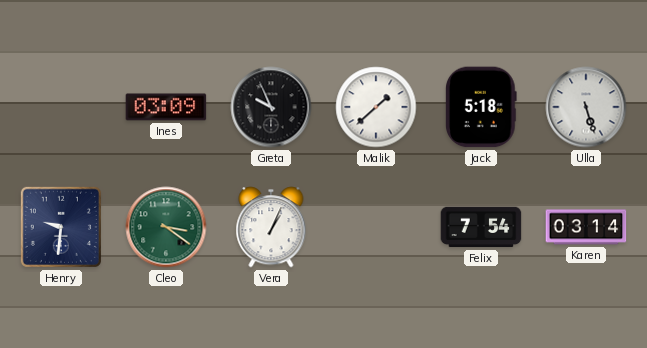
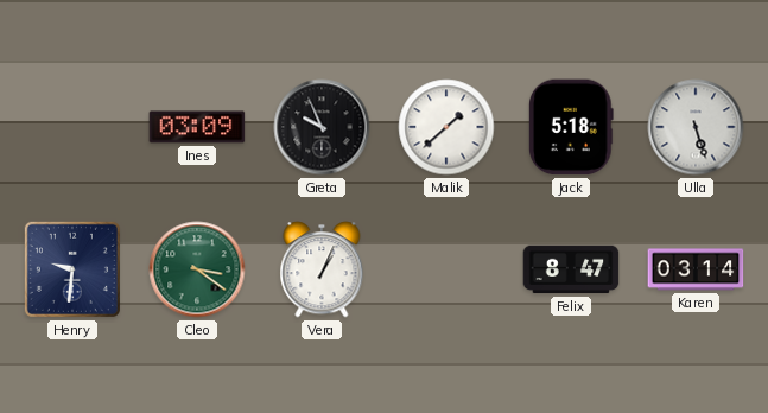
Felix: 7:54 -> 8:47 (571, 269)
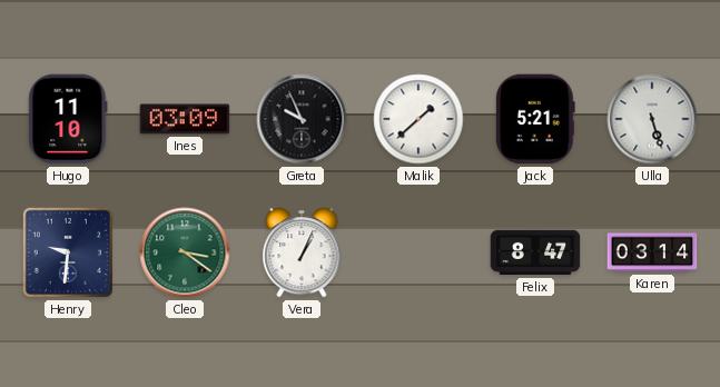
Hugo: none -> 11:10 (68, 119)
Jack: 5:18 -> 5:21 (536, 119)
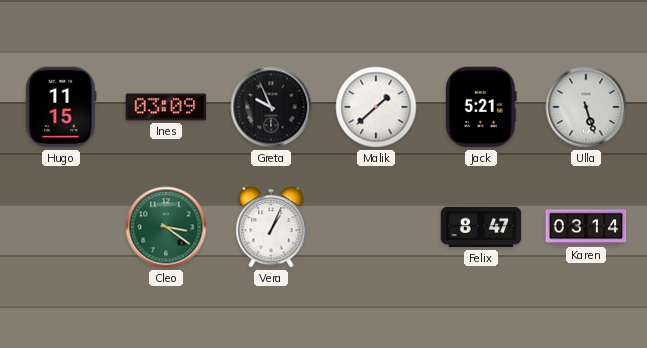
Hugo: 11:10 -> 11:15 (61, 107)
Henry: 9:31 -> none (68, 252)
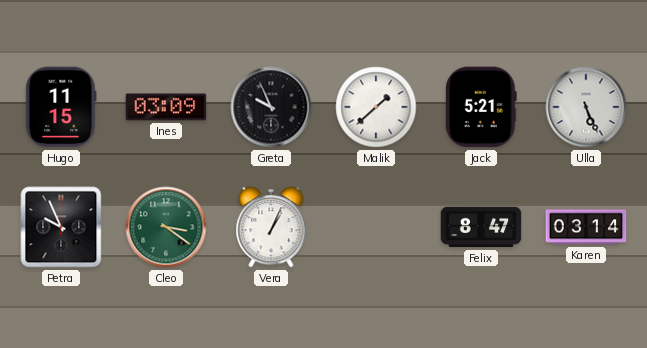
Ulla: 5:27 -> 5:26 (586, 107)
Petra: none -> 9:56 (61, 227)
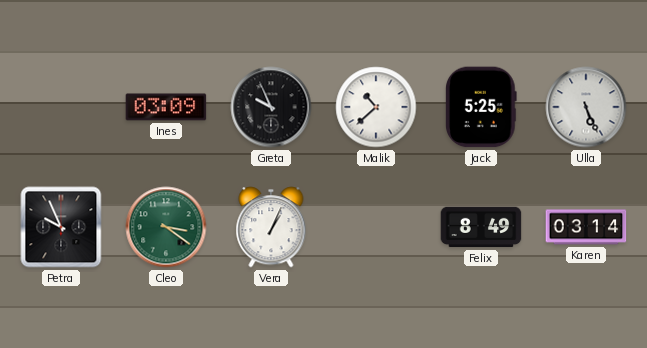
Hugo: 11:15 -> none (61, 107)
Malik: 1:38 -> 10:38 (376, 107)
Jack: 5:21 -> 5:25 (482, 107)
Felix: 8:47 -> 8:49 (481, 227)
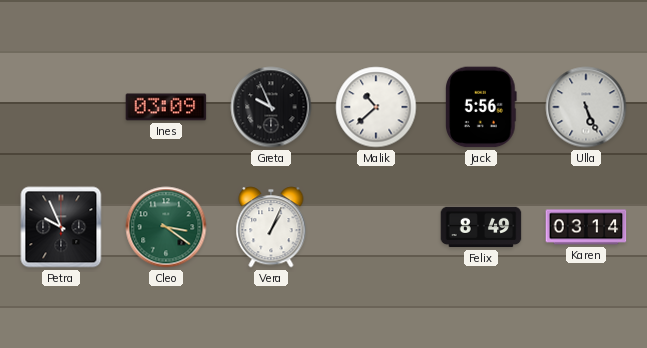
Jack: 5:25 -> 5:56 (482, 107)
